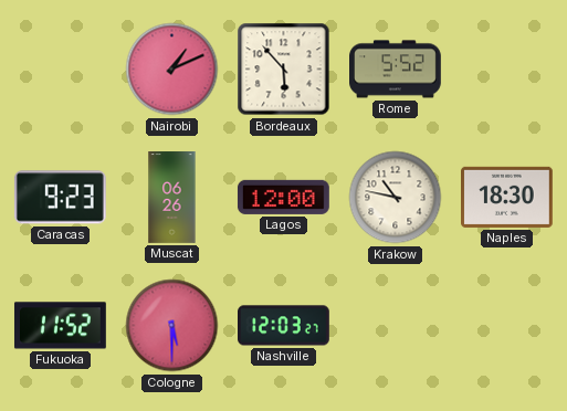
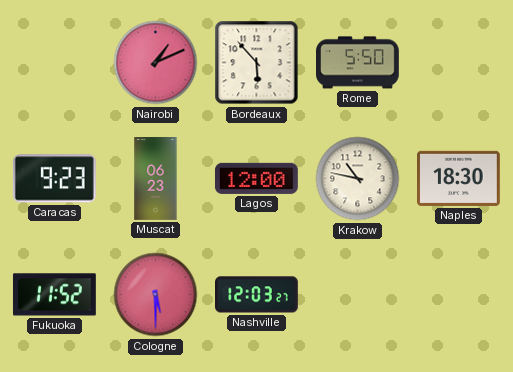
Rome: 5:52 -> 5:50 (358, 63)
Muscat: 06:26 -> 06:23 (156, 179)
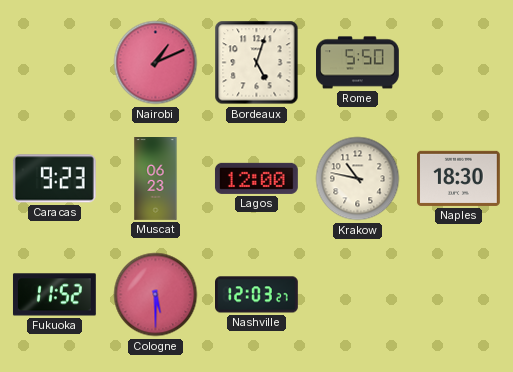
Bordeaux: 5:53 -> 5:03 (257, 63)
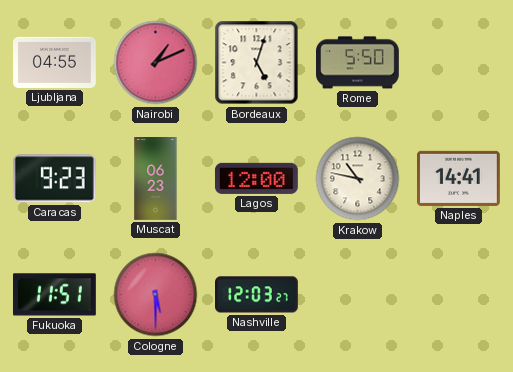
Ljubljana: none -> 04:55 (55, 62)
Naples: 18:30 -> 14:41 (459, 178)
Fukuoka: 11:52 -> 11:51 (54, 295)
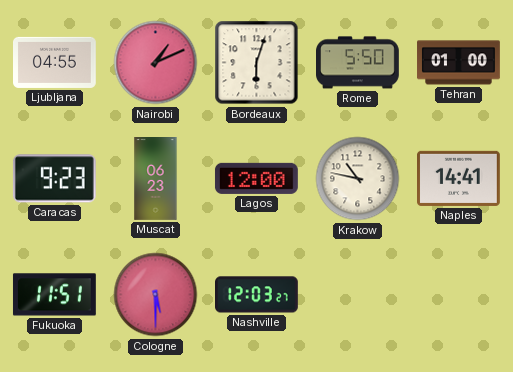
Bordeaux: 5:03 -> 6:03 (257, 63)
Tehran: none -> 01:00 (459, 63)
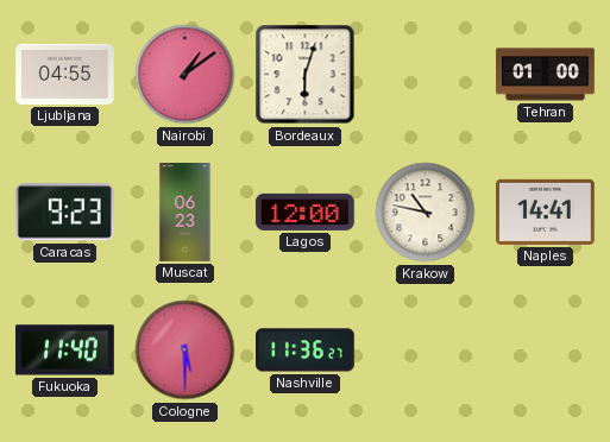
Nairobi: 1:11 -> 1:09 (185, 75)
Rome: 5:50 -> none (358, 63)
Fukuoka: 11:51 -> 11:40 (64, 351)
Nashville: 12:03 -> 11:36 (306, 351)
